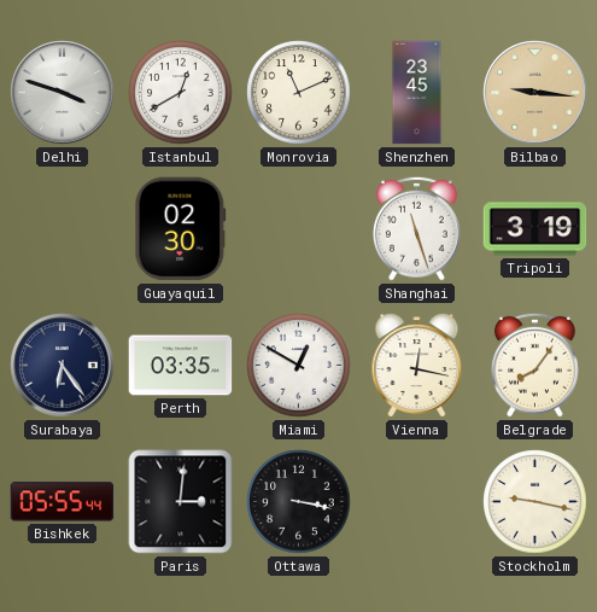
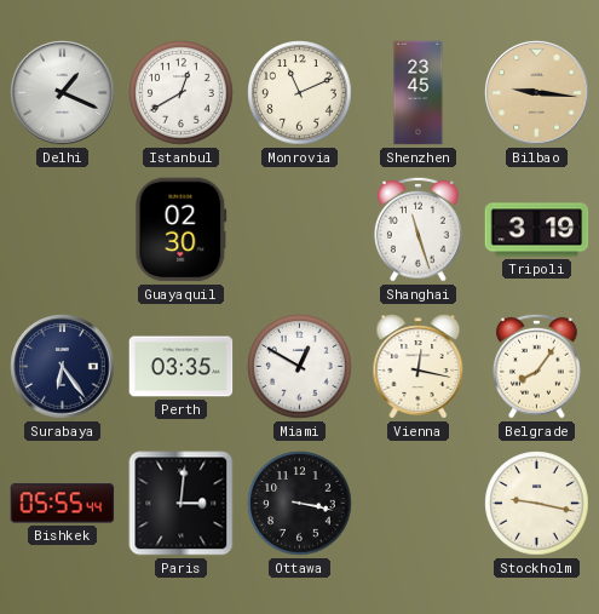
Delhi: 3:48 -> 1:19 (63, 93)
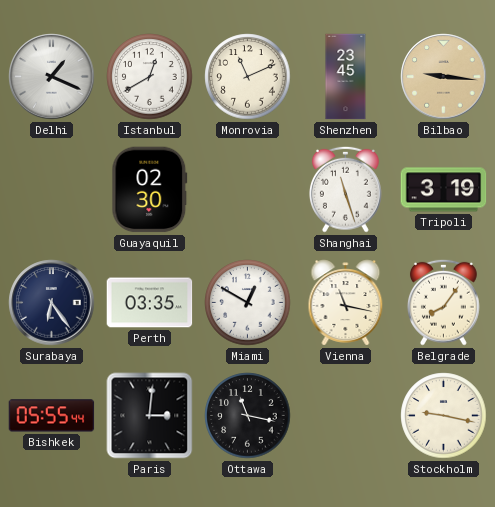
Vienna: 12:17 -> 11:17 (346, 303)
Ottawa: 3:17 -> 11:17 (248, 416)
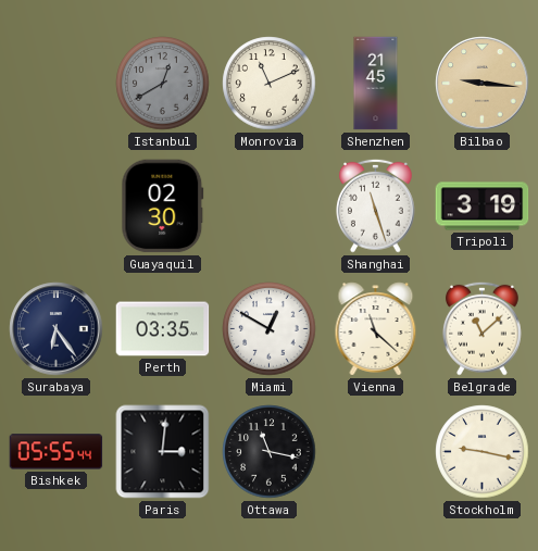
Delhi: 1:19 -> none (52, 77)
Istanbul dial: white -> grey (163, 84)
Shenzhen: 23:45 -> 21:45 (376, 84)
Vienna: 11:17 -> 11:22 (376, 329)
Belgrade: 8:06 -> 11:08 (483, 328)
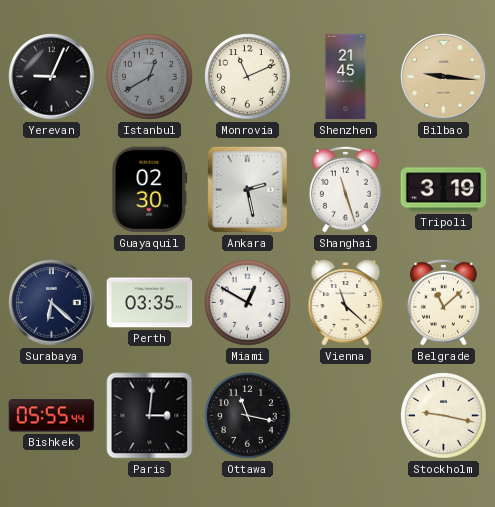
Yerevan: none -> 9:04 (52, 77)
Ankara: none -> 2:28 (247, 189)
Surabaya: 6:24 -> 6:22 (52, 303)
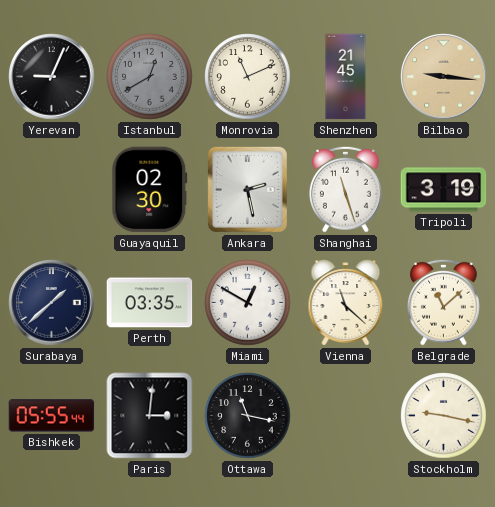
Surabaya: 6:22 -> 1:38 (52, 303)
